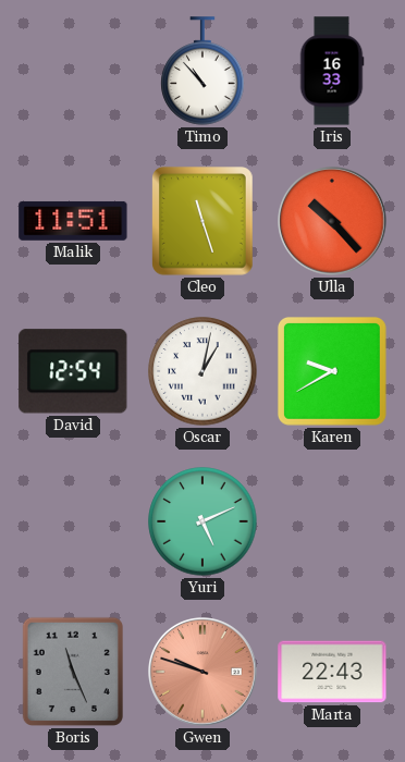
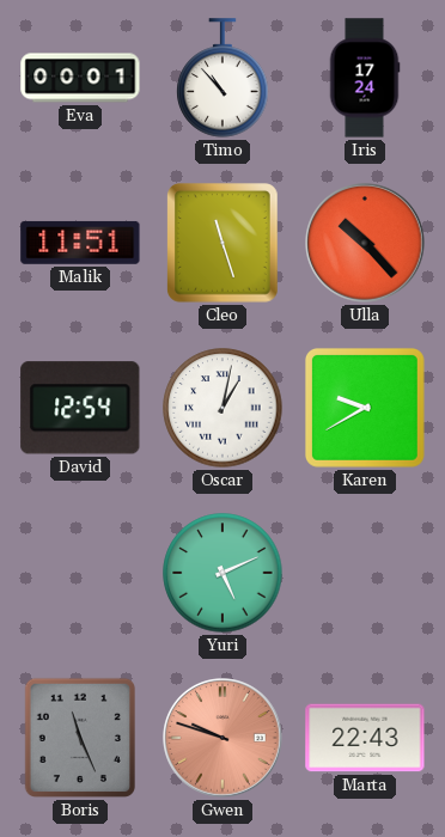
Eva: none -> 00:01 (80, 78)
Iris: 16:33 -> 17:24 (365, 78)
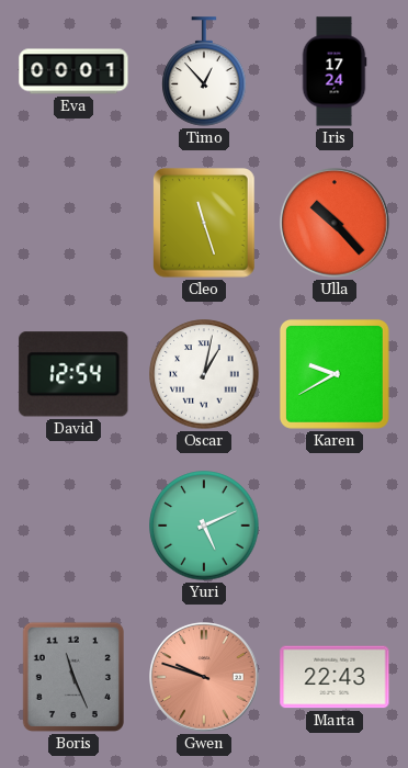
Timo: 10:53 -> 12:53 (204, 71)
Malik: 11:51 -> none (80, 243)
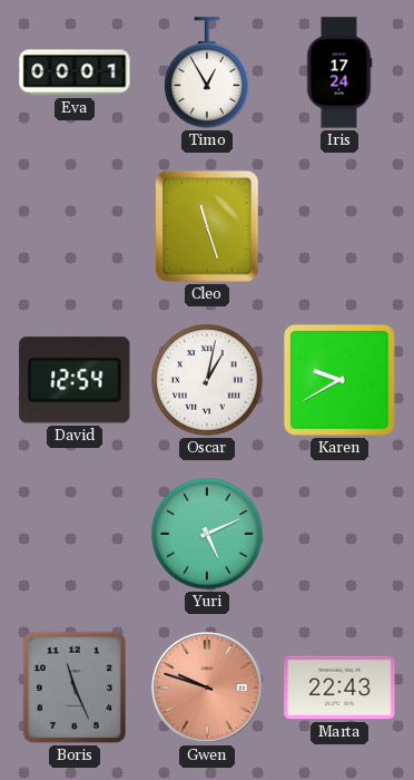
Timo: 12:53 -> 12:55 (207, 72)
Ulla: 10:23 -> none (336, 224)
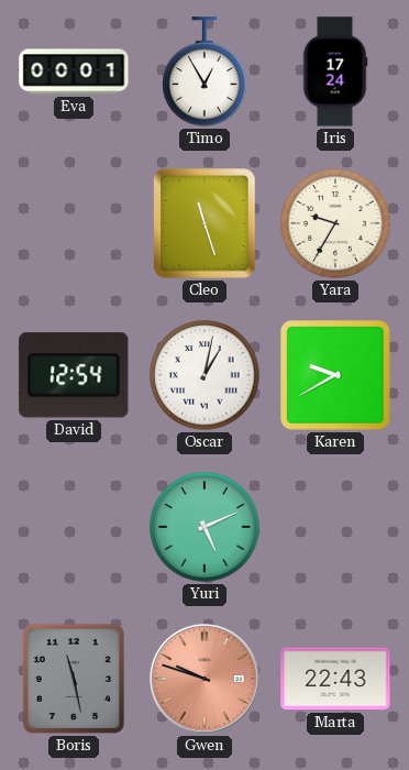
Yara: none -> 9:35 (335, 223)
Boris: 11:26 -> 11:28 (74, 679)
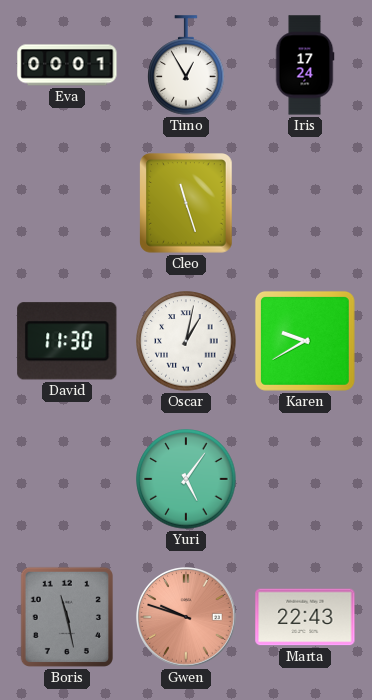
Yara: 9:35 -> none (335, 223)
David: 12:54 -> 11:30 (67, 341)
Yuri: 5:11 -> 5:06 (186, 479)
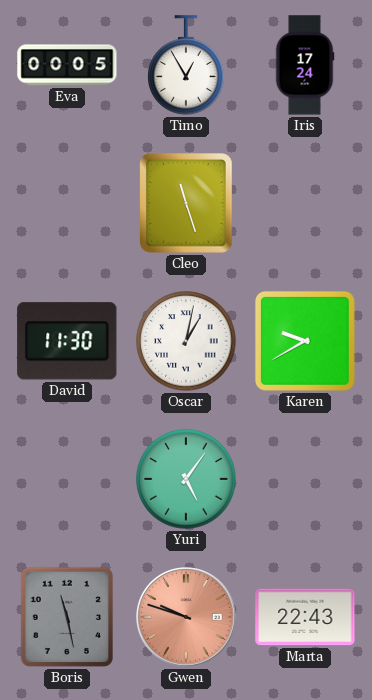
Eva: 00:01 -> 00:05 (67, 65)
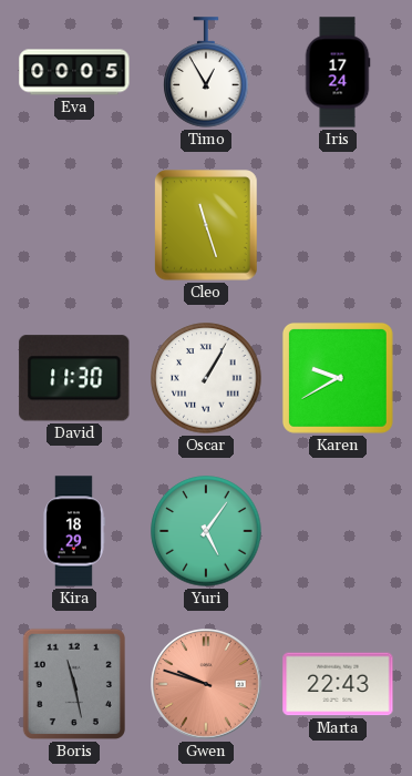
Oscar: 1:02 -> 1:05 (206, 378)
Kira: none -> 18:29 (74, 531)
